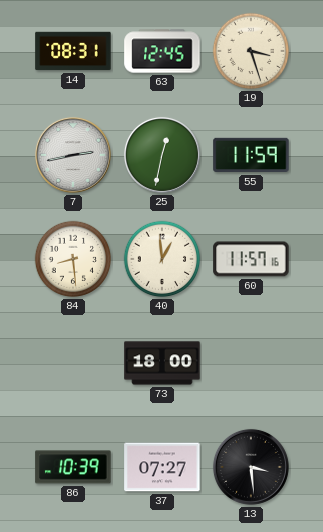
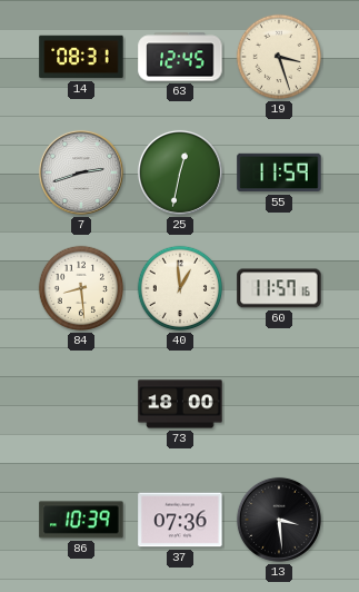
7: 2:43 -> 2:42 (81, 172)
37: 07:27 -> 07:36 (180, 520)
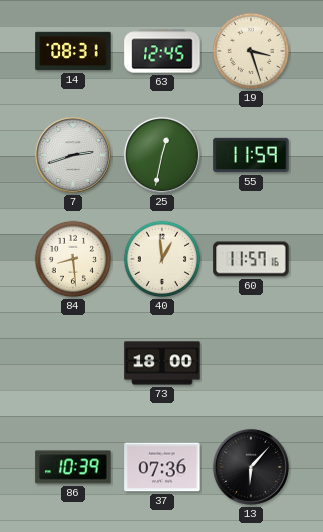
13: 3:29 -> 6:07 (251, 467)
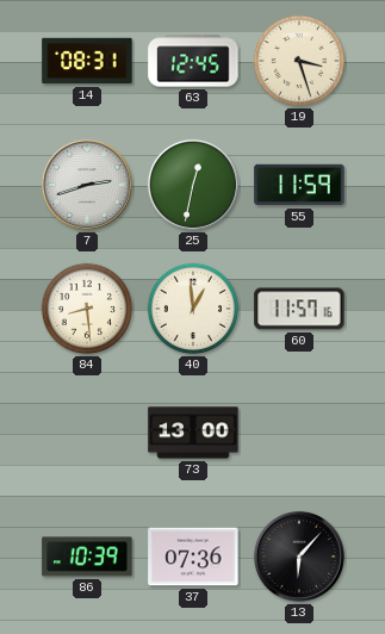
73: 18:00 -> 13:00 (193, 433)
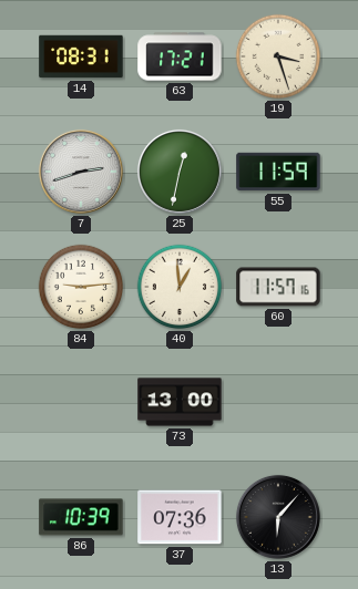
63: 12:45 -> 17:21 (180, 56)
84: 8:29 -> 9:14 (81, 287)
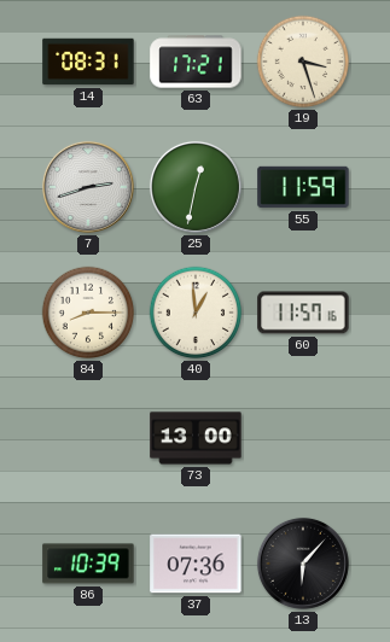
84: 9:14 -> 8:15 (88, 313)
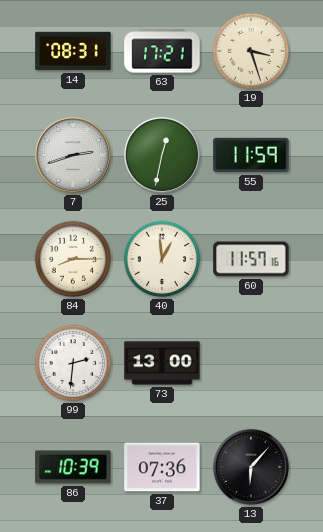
99: none -> 2:31 (73, 363)
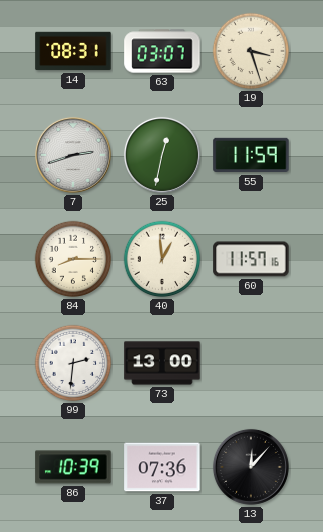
63: 17:21 -> 03:07 (162, 51)
13: 6:07 -> 12:07 (251, 467)
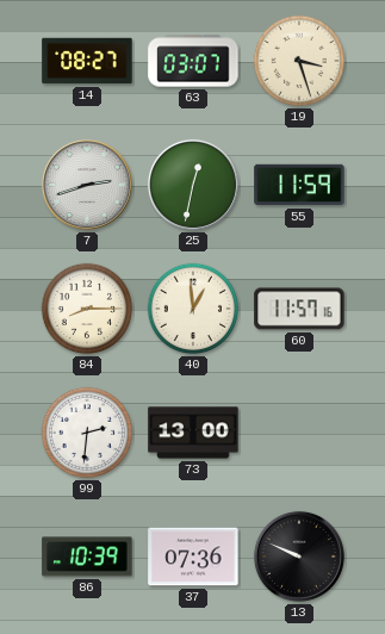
14: 08:31 -> 08:27 (87, 61)
13: 12:07 -> 9:49 (299, 557)
